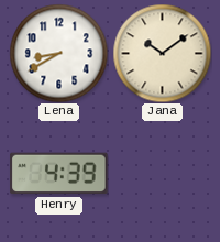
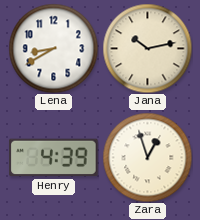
Jana: 10:09 -> 10:13 (147, 48)
Zara: none -> 12:57 (147, 157)
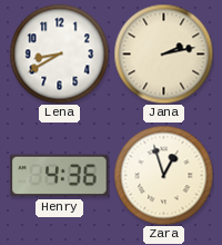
Jana: 10:13 -> 2:13 (163, 53)
Henry: 4:39 -> 4:36 (60, 176)
